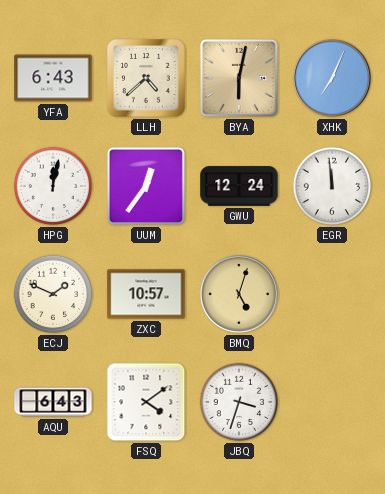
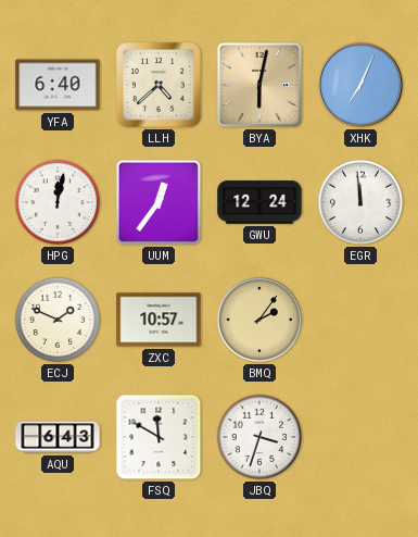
YFA: 6:43 -> 6:40 (58, 85)
BMQ: 5:03 -> 2:06 (259, 320)
FSQ: 4:09 -> 11:50 (159, 437)
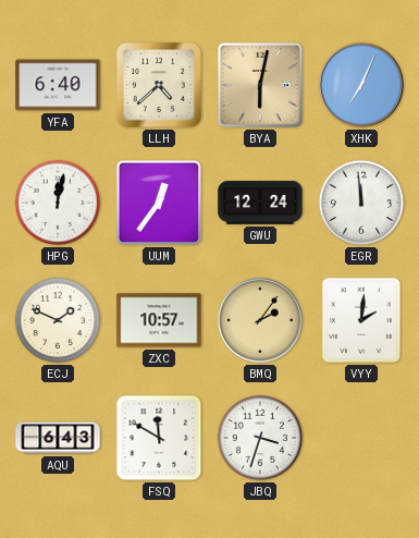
VYY: none -> 2:01 (362, 321)
